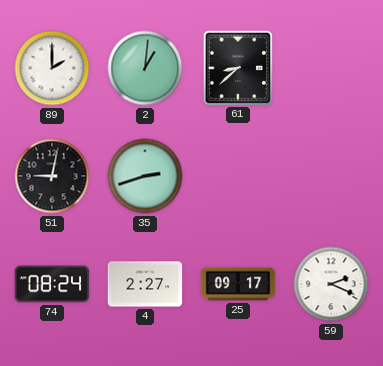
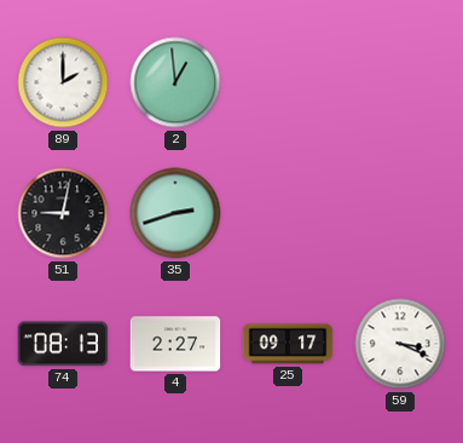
2: 1:01 -> 12:59 (175, 82)
61: 8:38 -> none (237, 67)
74: 08:24 -> 08:13 (63, 344)
59: 2:19 -> 3:19 (400, 344)
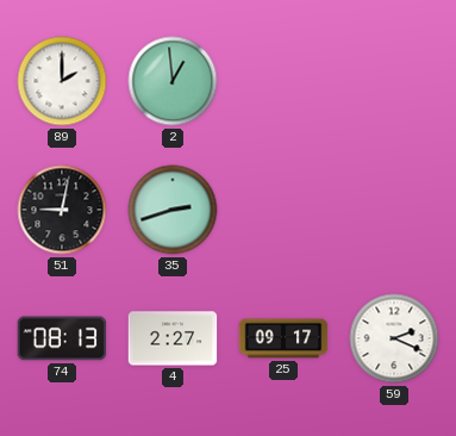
59: 3:19 -> 2:19 (394, 338)
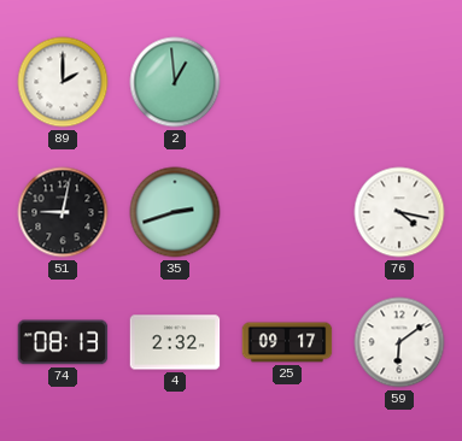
76: none -> 4:17 (399, 212)
4: 2:27 -> 2:32 (175, 342)
59: 2:19 -> 6:09 (399, 342)
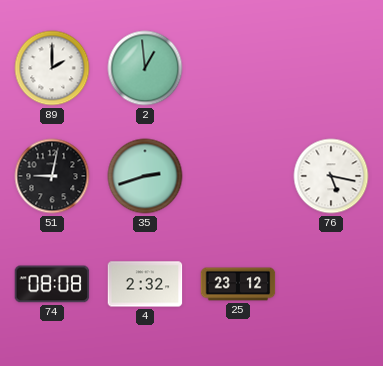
76: 4:17 -> 5:17 (331, 176)
74: 08:13 -> 08:08 (52, 284)
25: 09:17 -> 23:12 (238, 284)
59: 6:09 -> none (399, 342)
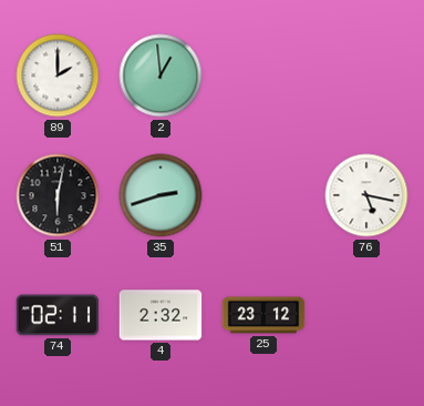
51: 9:02 -> 6:02 (58, 195)
74: 08:08 -> 02:11 (58, 315)
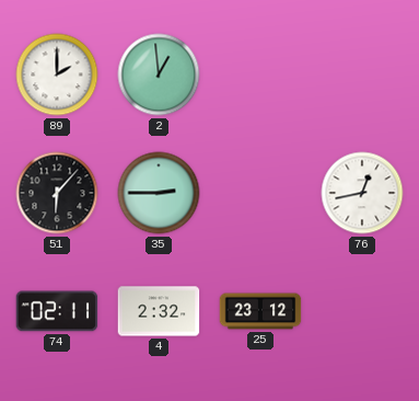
51: 6:02 -> 6:07 (57, 193)
35: 2:42 -> 2:45 (159, 193)
76: 5:17 -> 12:43 (362, 193)
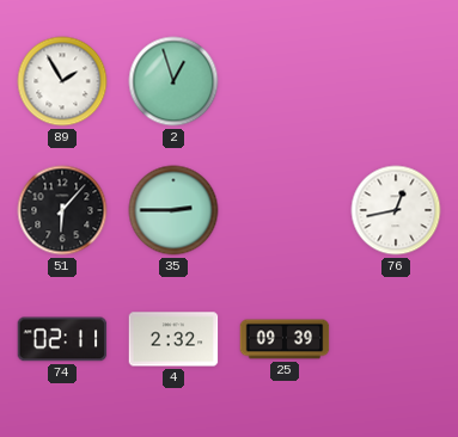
89: 2:00 -> 1:55 (62, 81)
2: 12:59 -> 12:57 (173, 81)
25: 23:12 -> 09:39 (285, 339)
